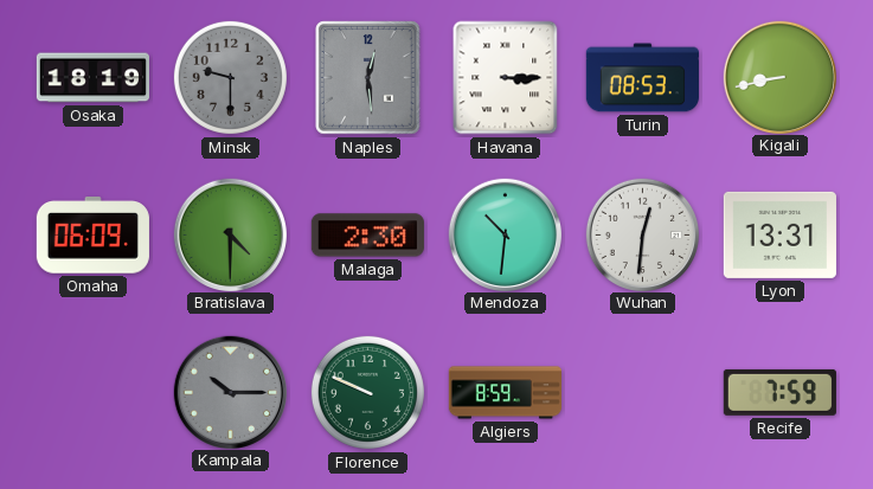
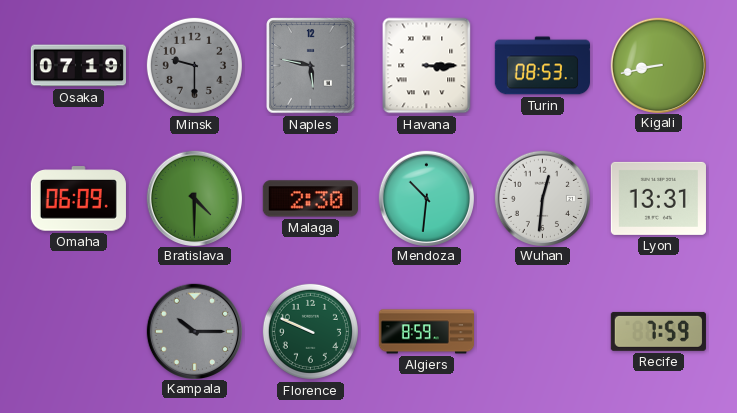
Osaka: 18:19 -> 07:19 (78, 66)
Naples: 12:29 -> 5:47 (311, 66)
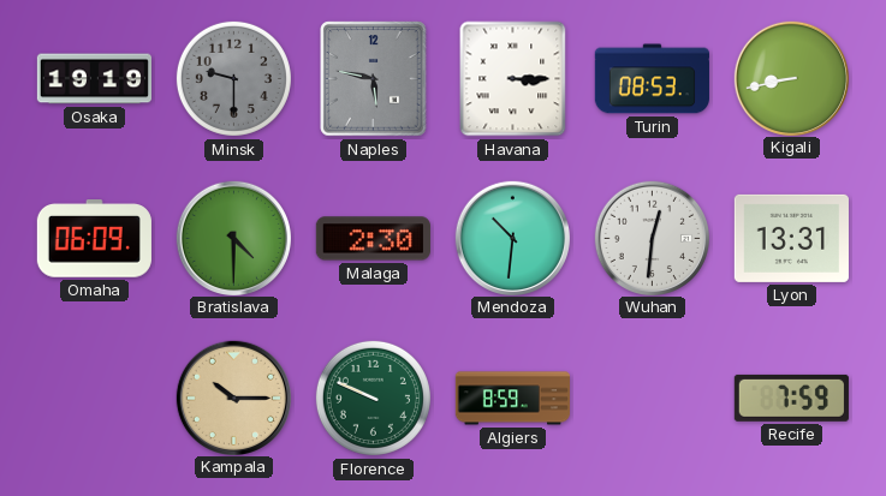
Osaka: 07:19 -> 19:19 (94, 79)
Kampala dial: grey -> champagne (233, 398)
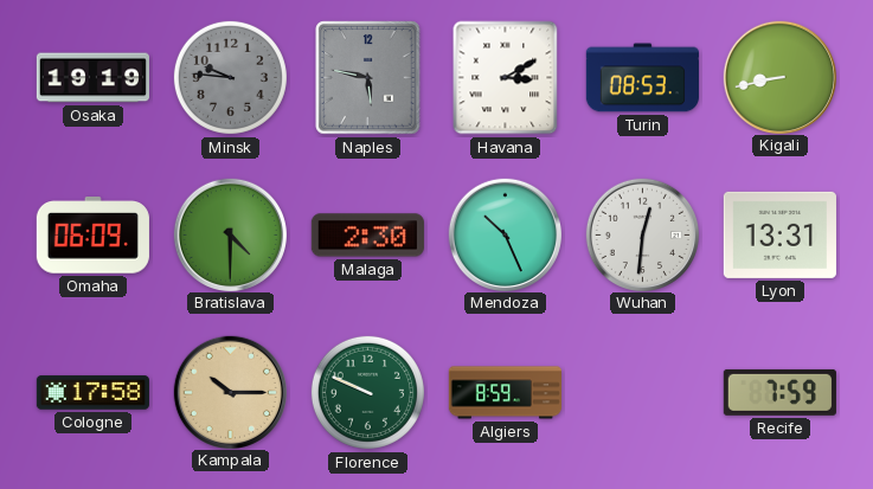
Minsk: 9:30 -> 9:46 (230, 77)
Havana: 3:15 -> 3:10 (506, 78)
Mendoza: 10:31 -> 10:26 (505, 234)
Cologne: none -> 17:58 (92, 393)
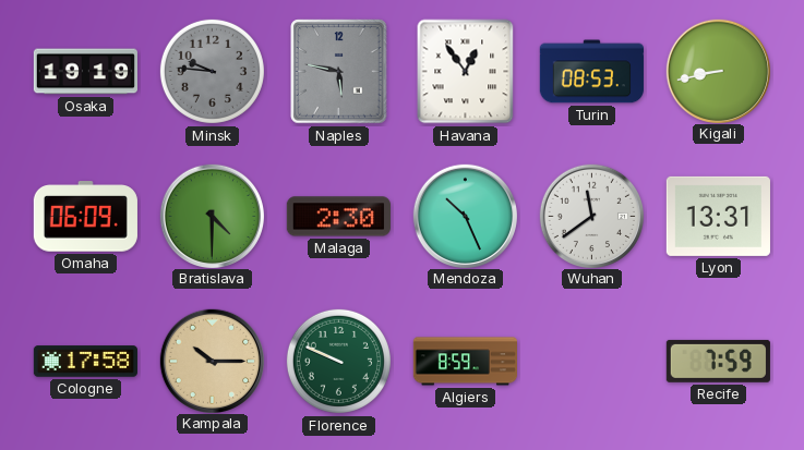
Havana: 3:10 -> 12:54 (466, 72)
Wuhan: 12:31 -> 11:39 (591, 216)
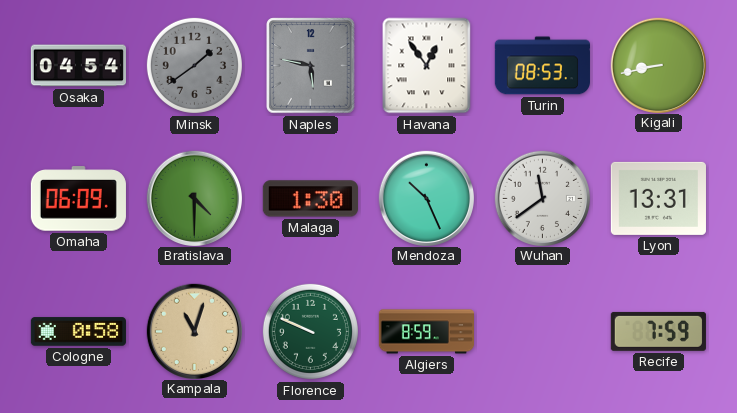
Osaka: 19:19 -> 04:54 (78, 66)
Minsk: 9:46 -> 1:39 (194, 65)
Malaga: 2:30 -> 1:30 (310, 199)
Cologne: 17:58 -> 0:58 (78, 332)
Kampala: 10:15 -> 11:03 (194, 331)
